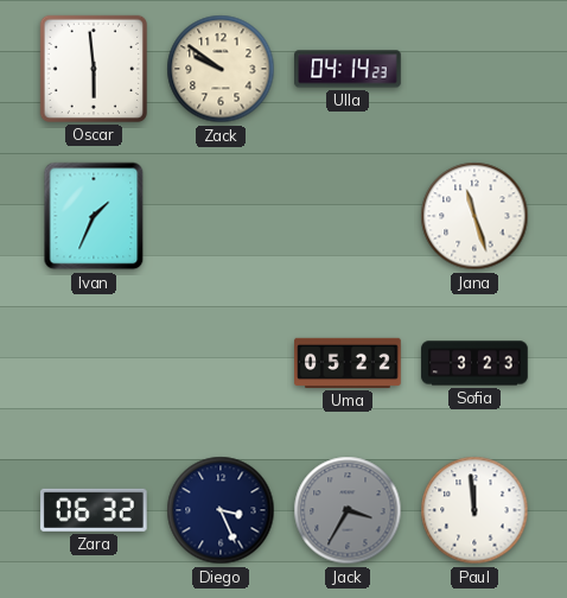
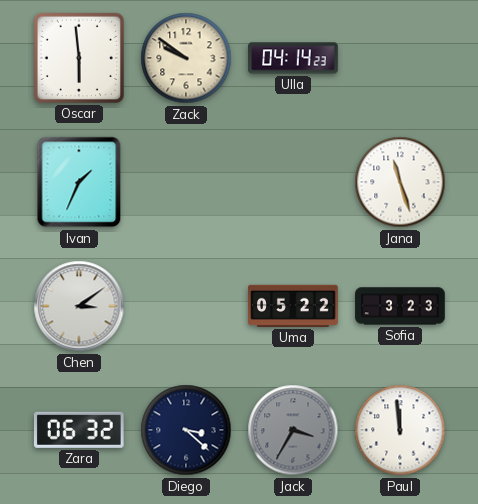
Chen: none -> 3:09 (79, 306)
Diego: 3:26 -> 3:22 (186, 430)
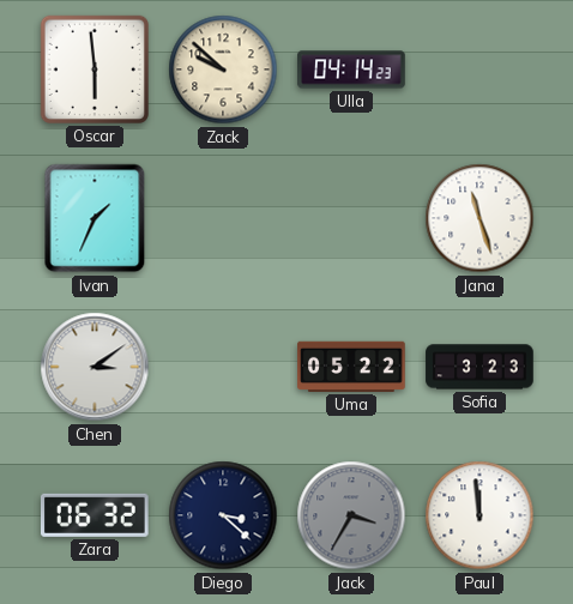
Zack: 9:51 -> 9:52 (223, 70)
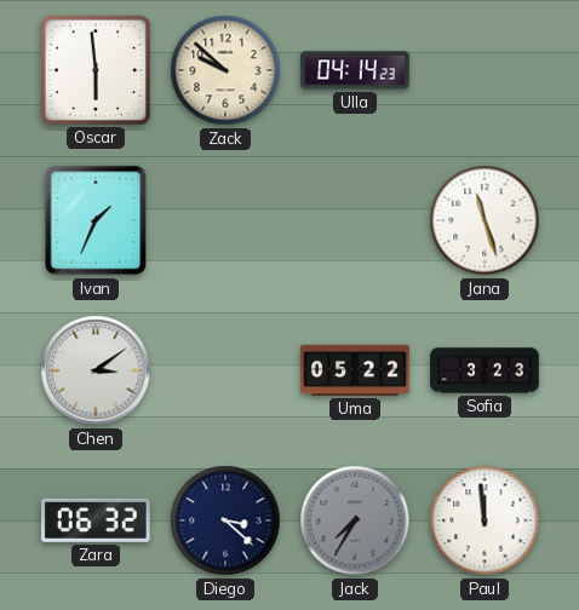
Jack: 3:35 -> 7:35 (355, 520)
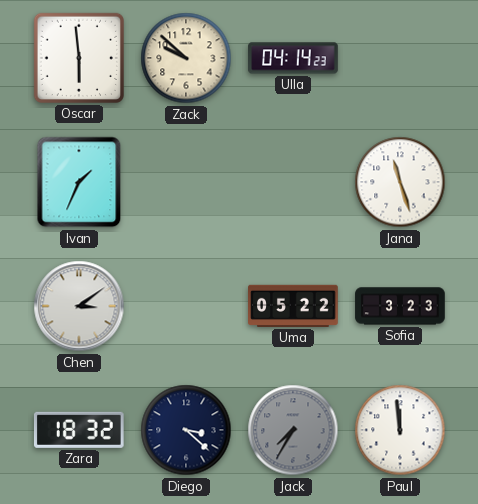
Zara: 06:32 -> 18:32 (79, 430)
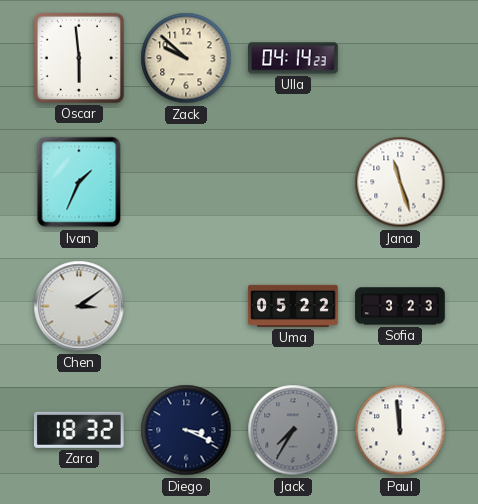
Diego: 3:22 -> 3:19 (186, 430)
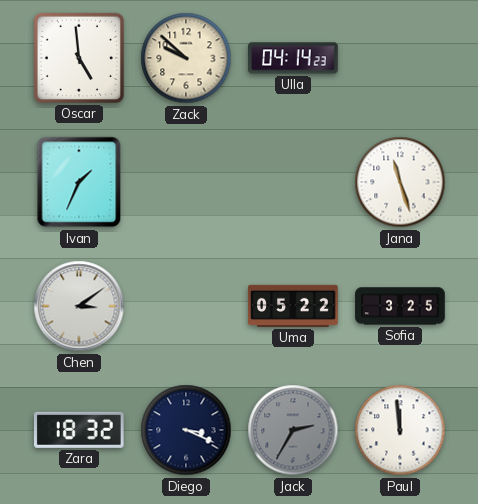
Oscar: 5:59 -> 4:59 (79, 58)
Sofia: 3:23 -> 3:25 (400, 306)
Jack: 7:35 -> 2:35 (293, 430)
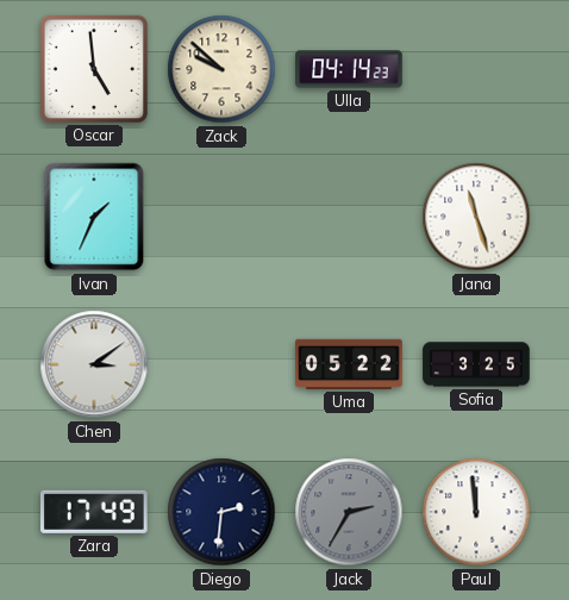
Zara: 18:32 -> 17:49 (94, 512)
Diego: 3:19 -> 2:31 (221, 512)
